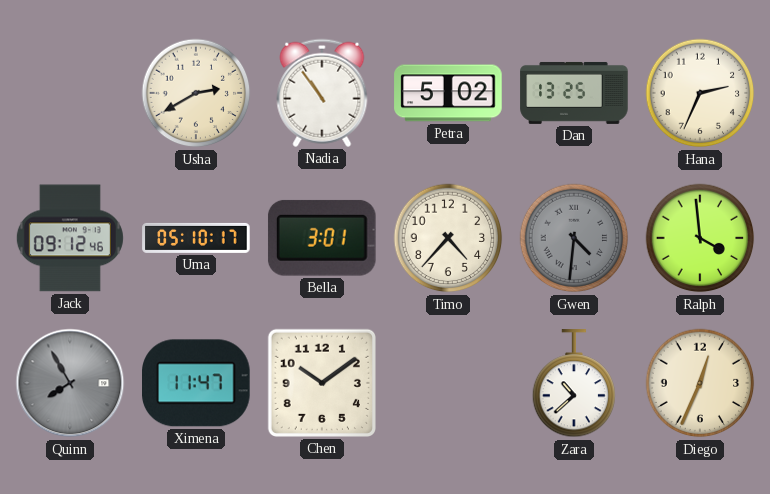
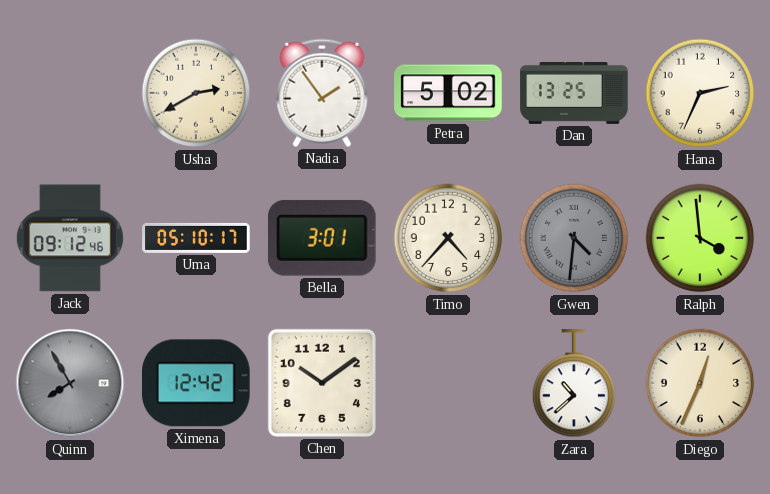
Nadia: 10:54 -> 1:54 (322, 93)
Ximena: 11:47 -> 12:42 (196, 383)
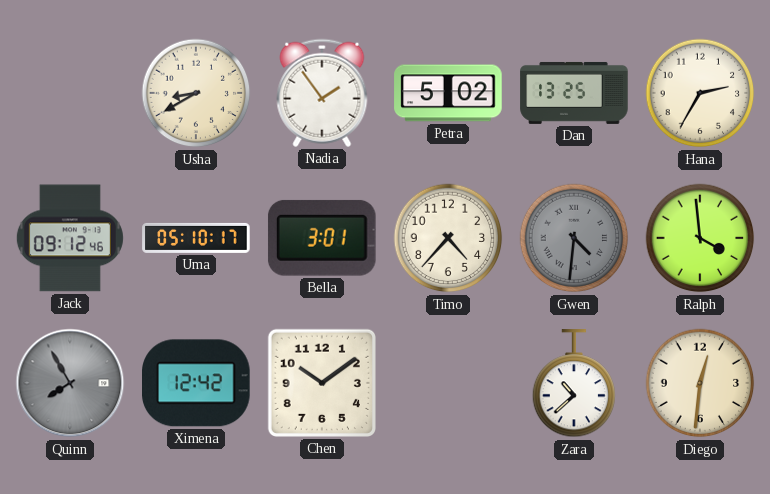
Usha: 2:40 -> 8:40 (196, 93)
Hana: 2:34 -> 2:35 (700, 93)
Diego: 12:34 -> 12:31 (700, 383)
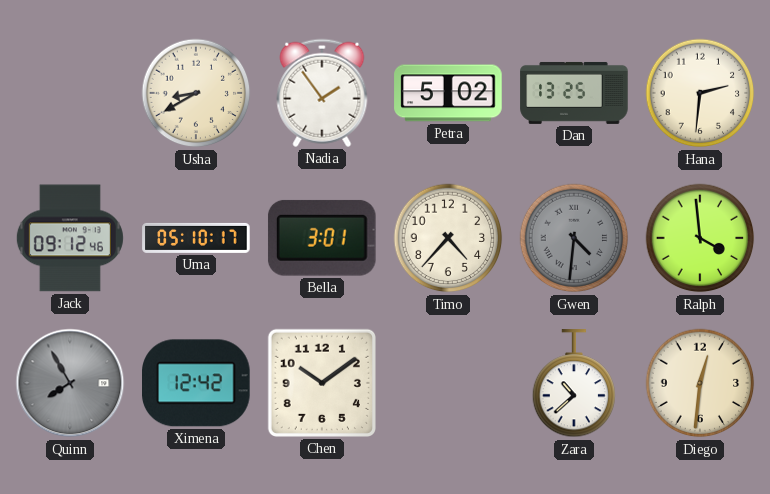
Hana: 2:35 -> 2:31 (700, 93)
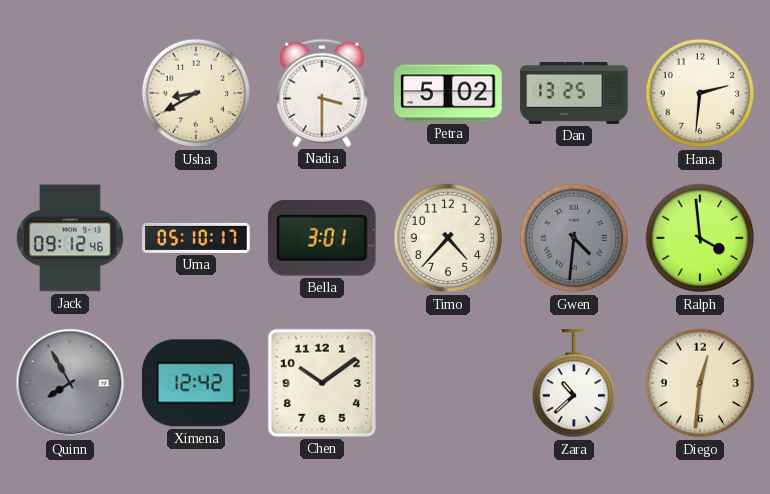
Nadia: 1:54 -> 3:30 (322, 93)
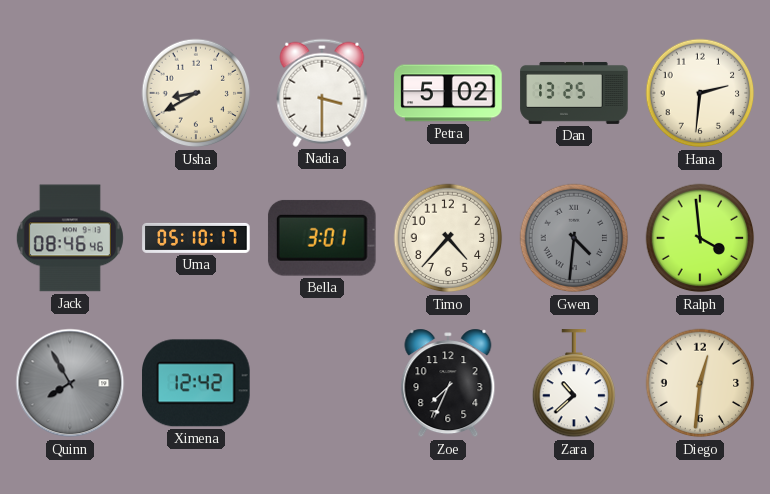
Jack: 09:12 -> 08:46 (70, 238)
Chen: 10:09 -> none (322, 383)
Zoe: none -> 7:34 (448, 383)
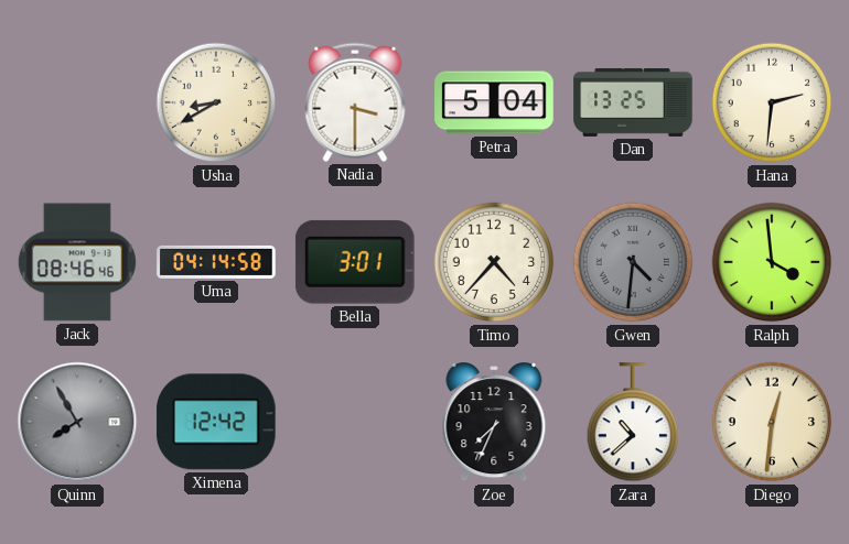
Petra: 5:02 -> 5:04 (494, 102)
Uma: 05:10 -> 04:14 (216, 262)
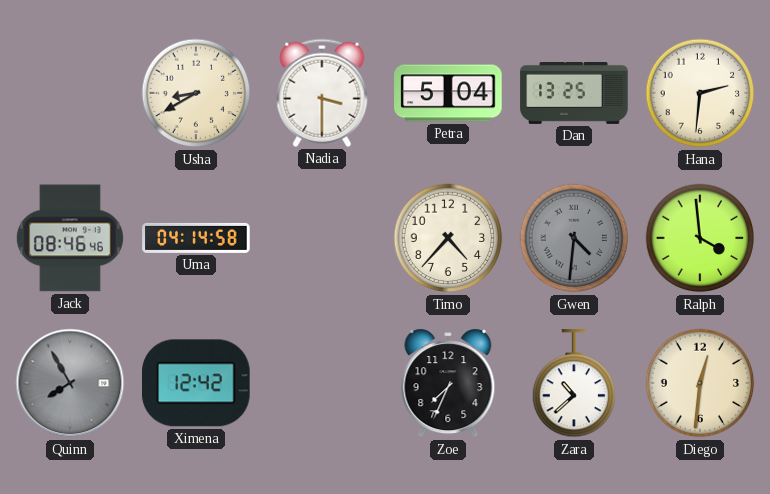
Bella: 3:01 -> none (355, 262)
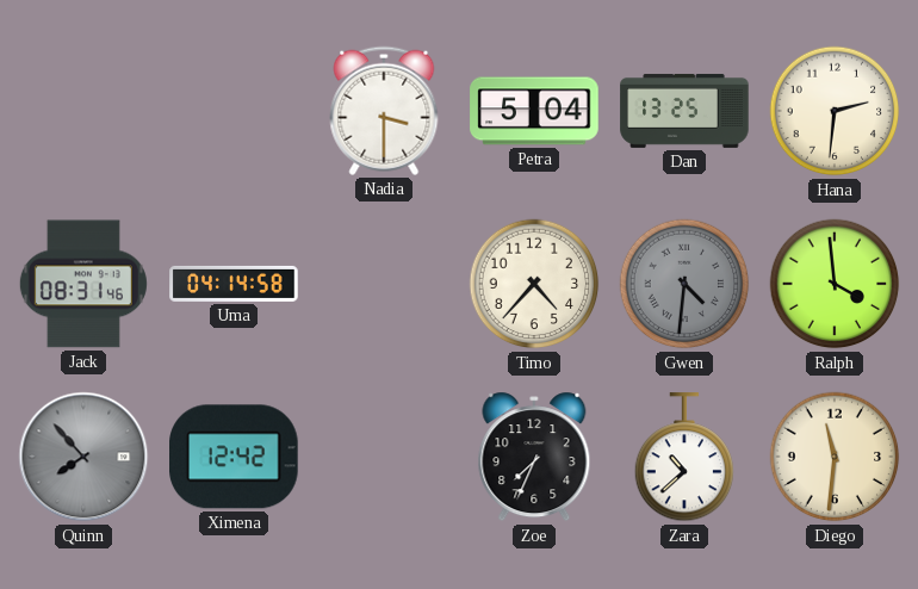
Usha: 8:40 -> none (196, 93)
Jack: 08:46 -> 08:31 (83, 284)
Quinn: 7:55 -> 7:53 (83, 457)
Diego: 12:31 -> 11:31 (835, 457)
